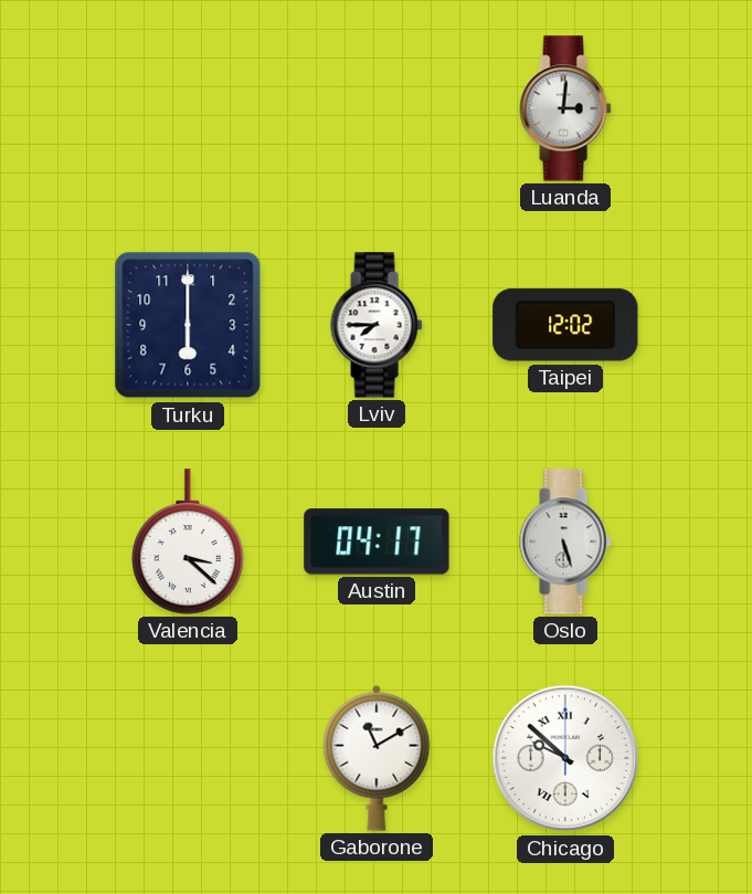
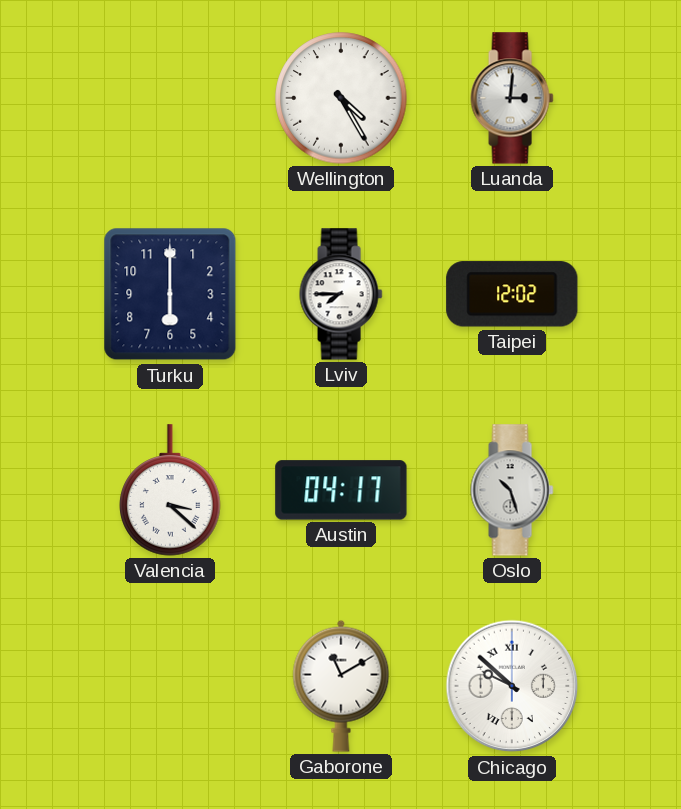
Wellington: none -> 4:25 (341, 98)
Oslo: 5:27 -> 10:27 (512, 490)
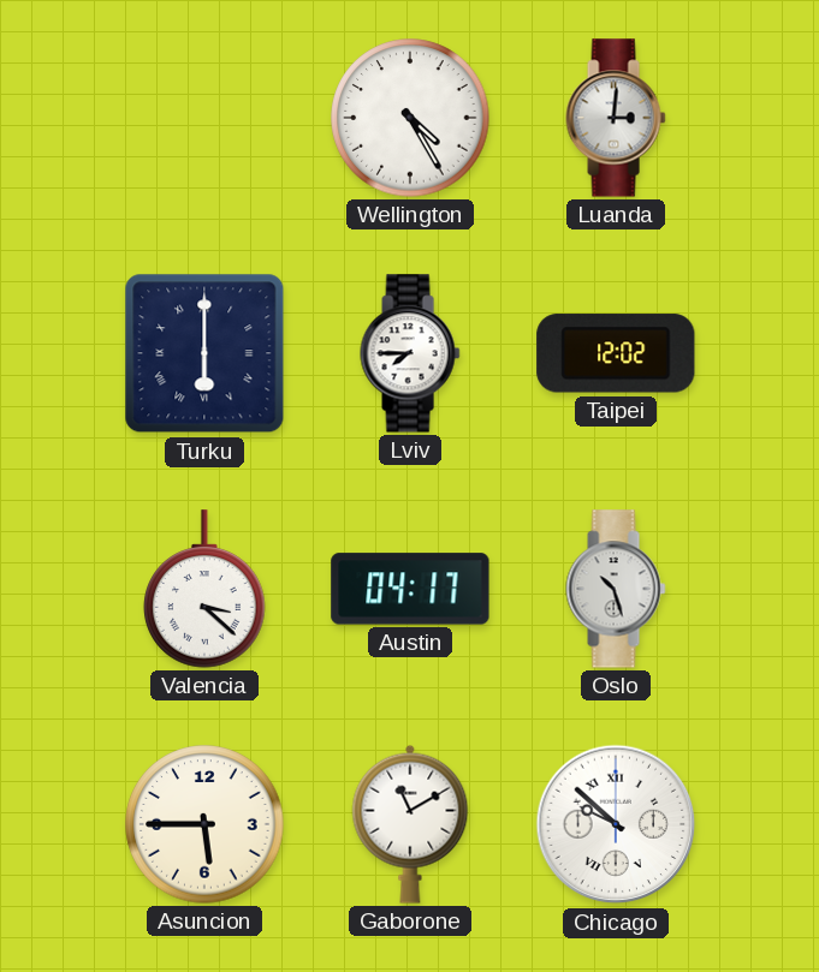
Turku numerals: Arabic -> Roman (204, 353)
Asuncion: none -> 5:45 (204, 824)
